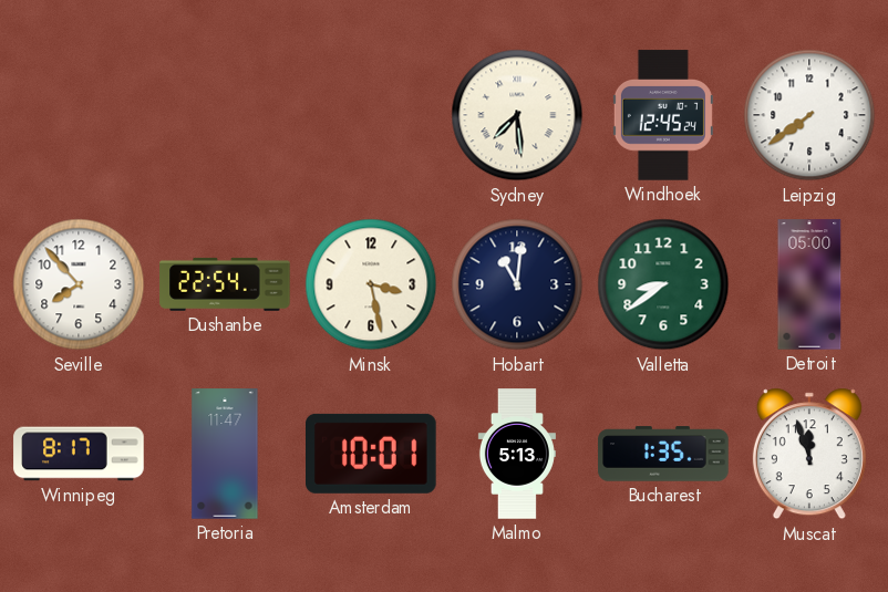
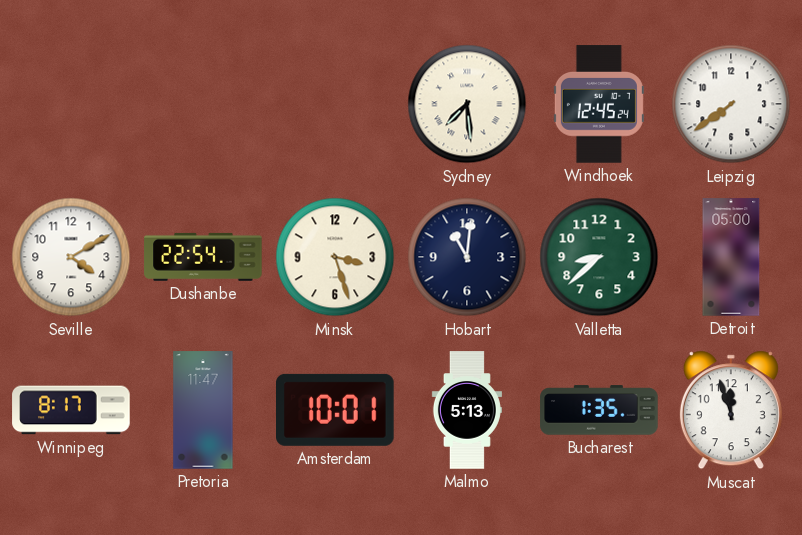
Seville: 7:53 -> 4:10 (71, 257)
Minsk: 3:28 -> 3:27 (335, 257)
Valletta: 8:39 -> 8:38 (599, 257)
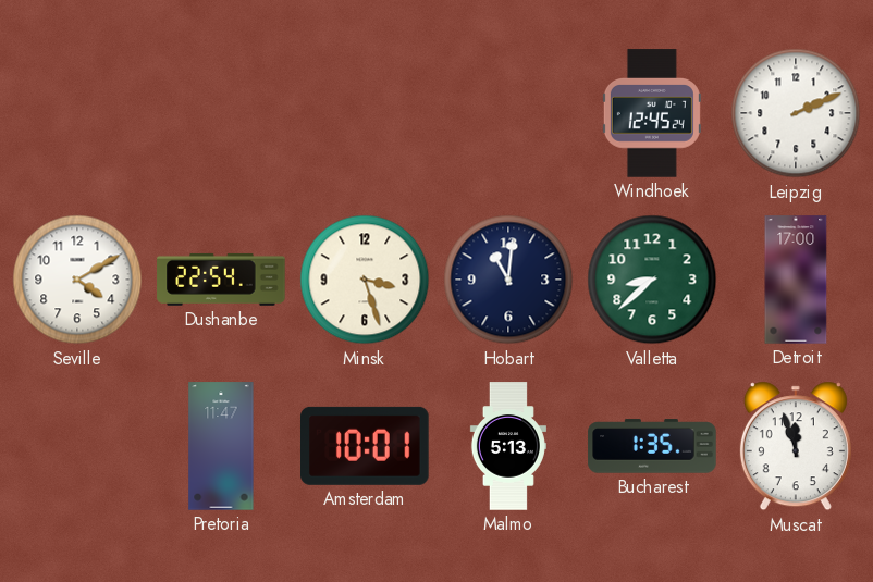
Sydney: 7:29 -> none (467, 104)
Leipzig: 7:39 -> 2:11 (796, 113)
Detroit: 05:00 -> 17:00 (796, 280)
Winnipeg: 8:17 -> none (71, 410)
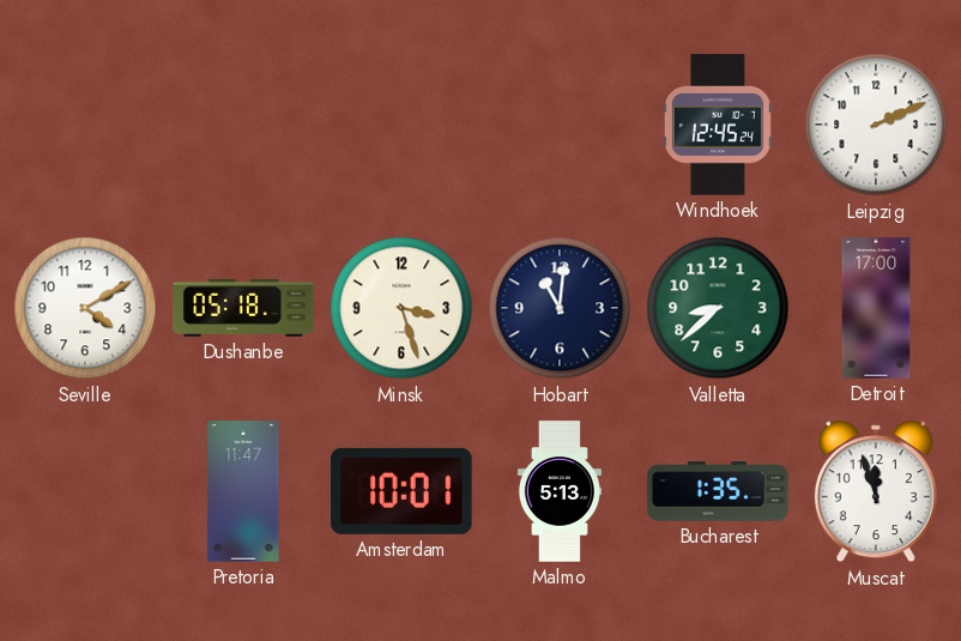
Dushanbe: 22:54 -> 05:18 (243, 308)
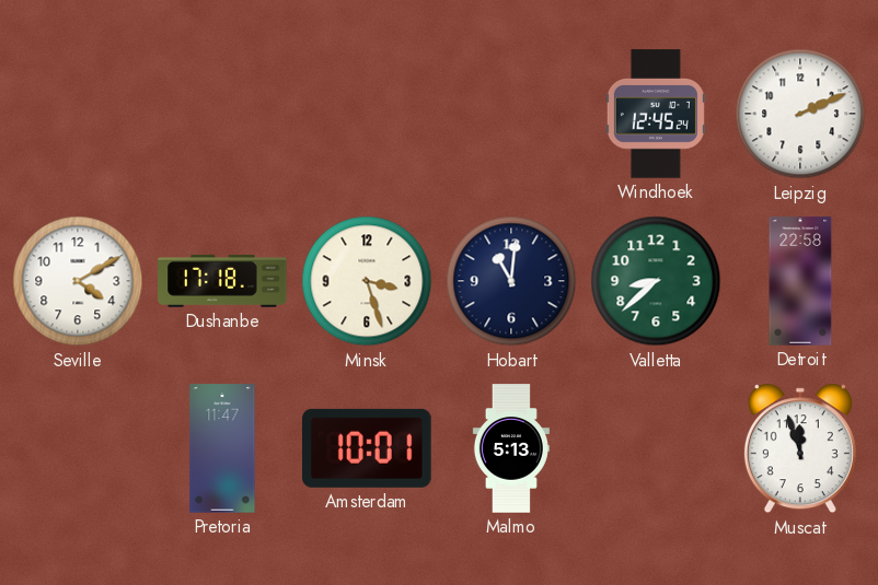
Dushanbe: 05:18 -> 17:18 (222, 281)
Detroit: 17:00 -> 22:58 (800, 281)
Bucharest: 1:35 -> none (718, 491)
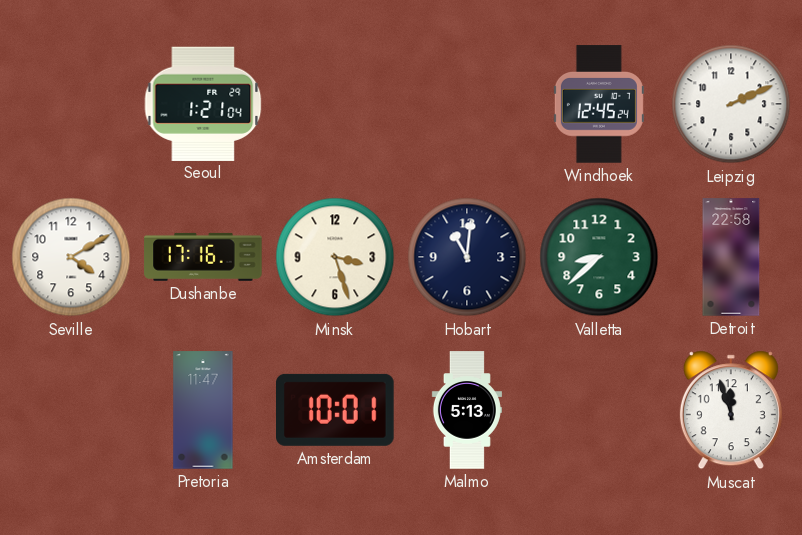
Seoul: none -> 1:21 (203, 103)
Dushanbe: 17:18 -> 17:16 (203, 257)
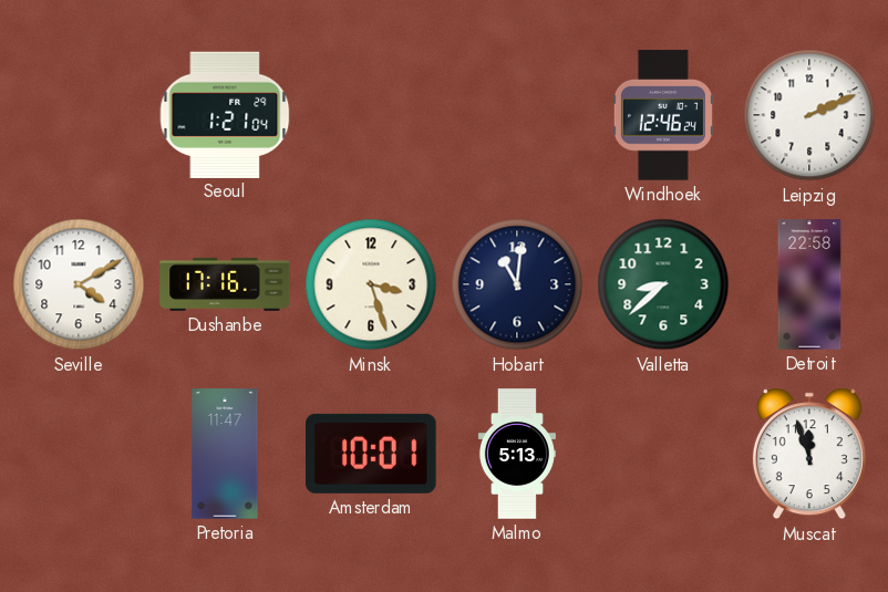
Windhoek: 12:45 -> 12:46 (663, 115)
